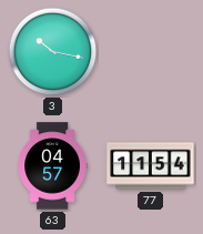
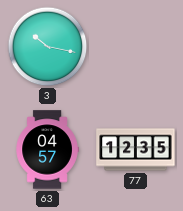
77: 11:54 -> 12:35 (136, 150)
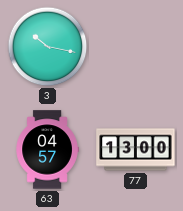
77: 12:35 -> 13:00 (136, 150)
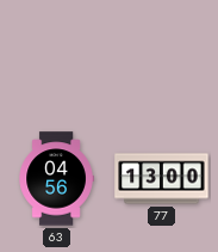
3: 10:17 -> none (48, 47)
63: 04:57 -> 04:56 (56, 179)
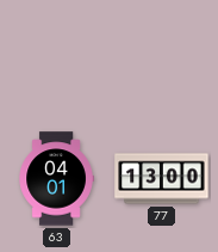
63: 04:56 -> 04:01 (56, 179)
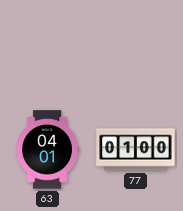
77: 13:00 -> 01:00 (136, 150)
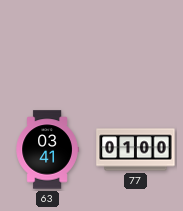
63: 04:01 -> 03:41 (47, 150)
